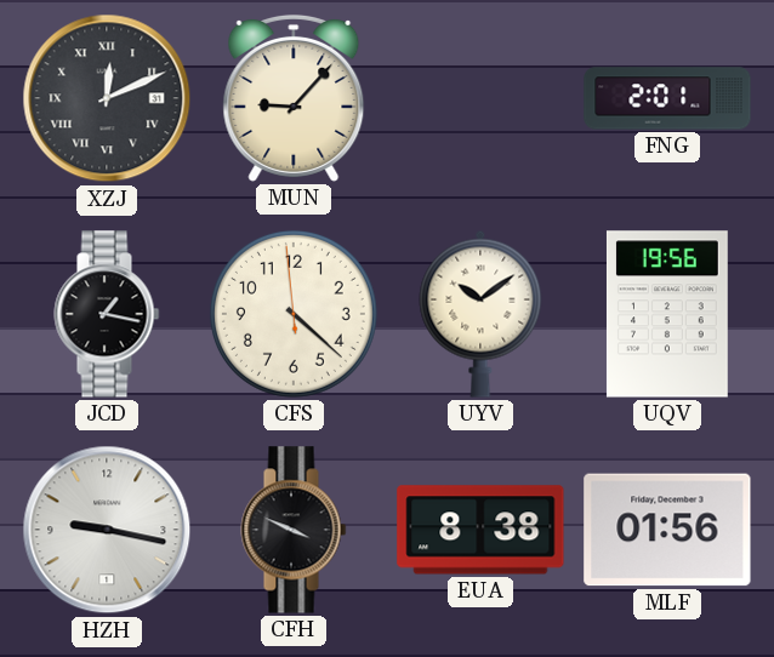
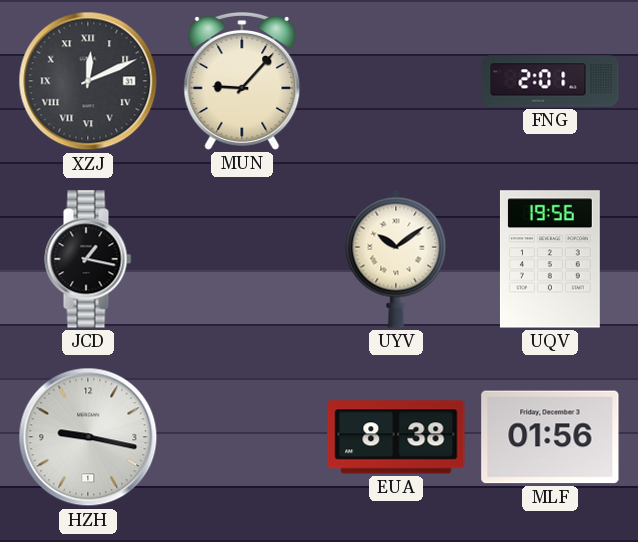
CFS: 4:21 -> none (294, 314)
CFH: 3:49 -> none (294, 530)
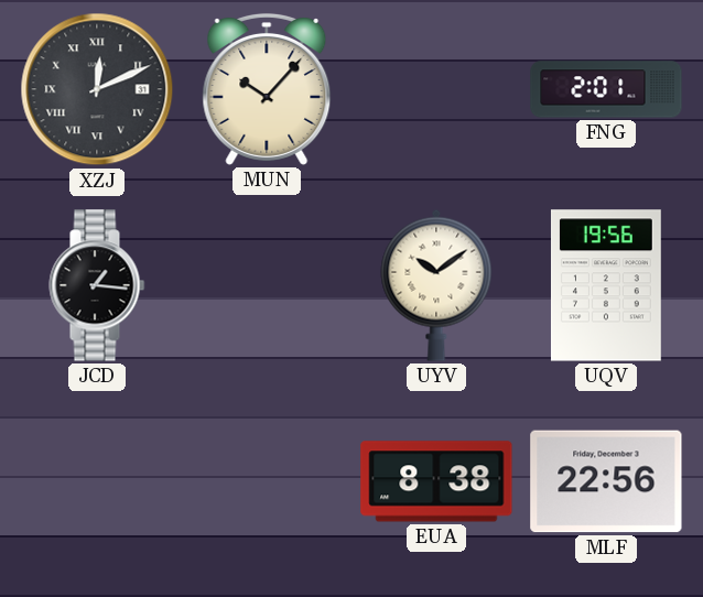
MUN: 9:07 -> 10:07 (267, 89)
JCD: 1:17 -> 1:16 (97, 285)
HZH: 9:17 -> none (88, 437)
MLF: 01:56 -> 22:56 (606, 481)
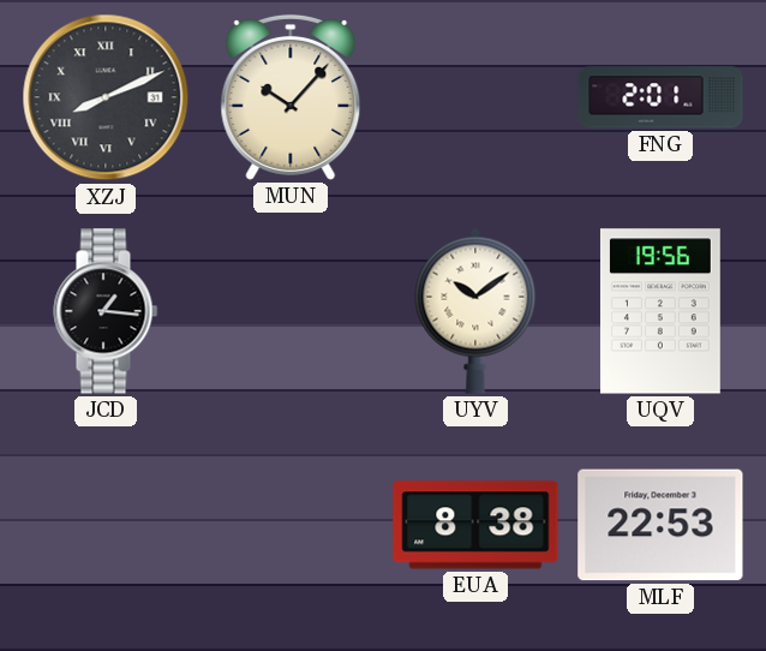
XZJ: 12:11 -> 8:11 (106, 97)
MLF: 22:56 -> 22:53 (660, 525)
